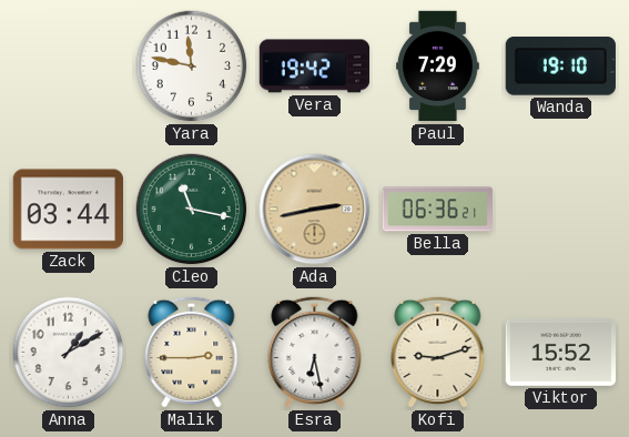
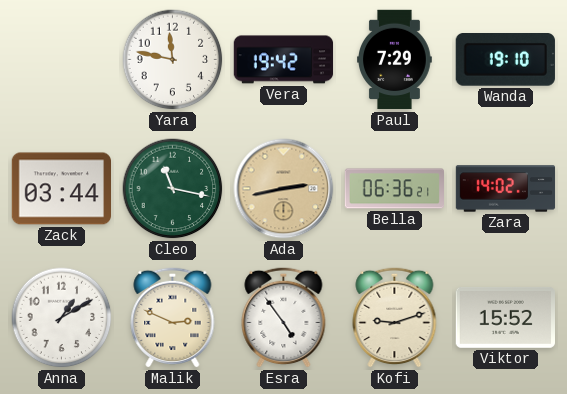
Zara: none -> 14:02 (506, 189)
Malik: 2:45 -> 2:49 (173, 317)
Esra: 6:28 -> 4:54 (284, 317)
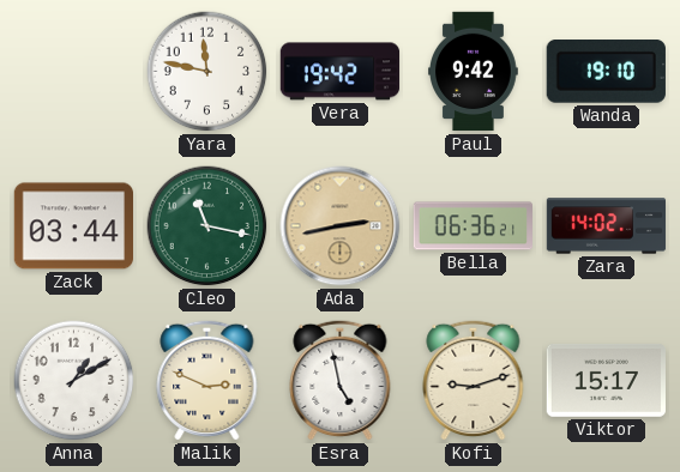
Paul: 7:29 -> 9:42 (474, 72)
Esra: 4:54 -> 4:58 (341, 380)
Viktor: 15:52 -> 15:17 (606, 380)
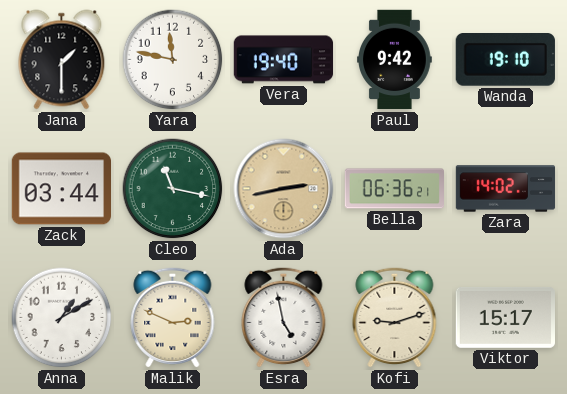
Jana: none -> 1:30 (62, 60)
Vera: 19:42 -> 19:40 (284, 60)
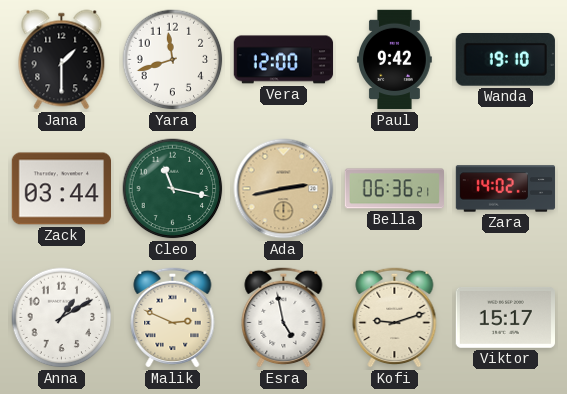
Yara: 11:47 -> 11:42 (173, 60)
Vera: 19:40 -> 12:00 (284, 60)
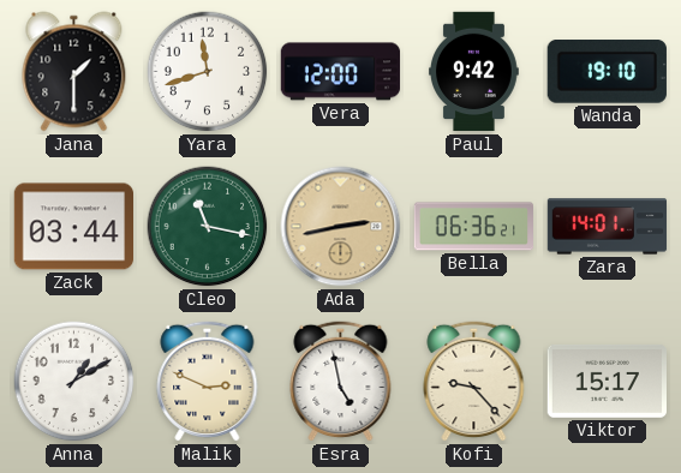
Zara: 14:02 -> 14:01 (608, 227)
Kofi: 9:12 -> 9:23 (474, 381)
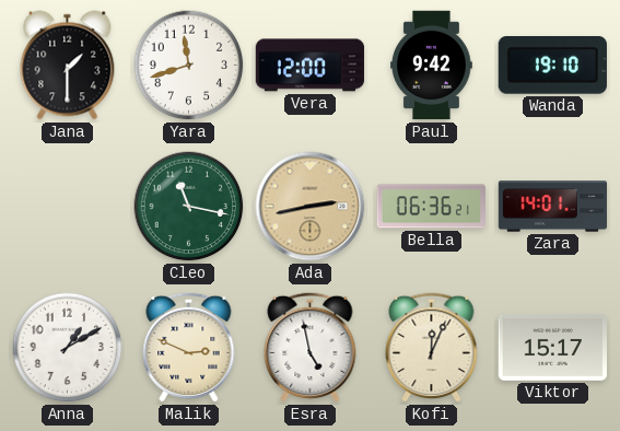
Zack: 03:44 -> none (73, 227)
Kofi: 9:23 -> 12:04 (432, 347)
